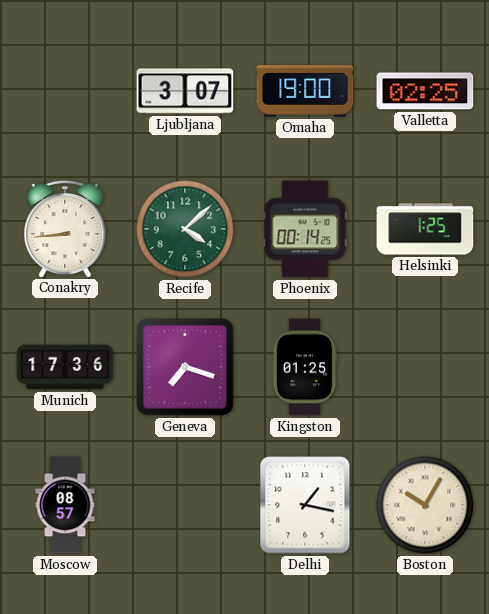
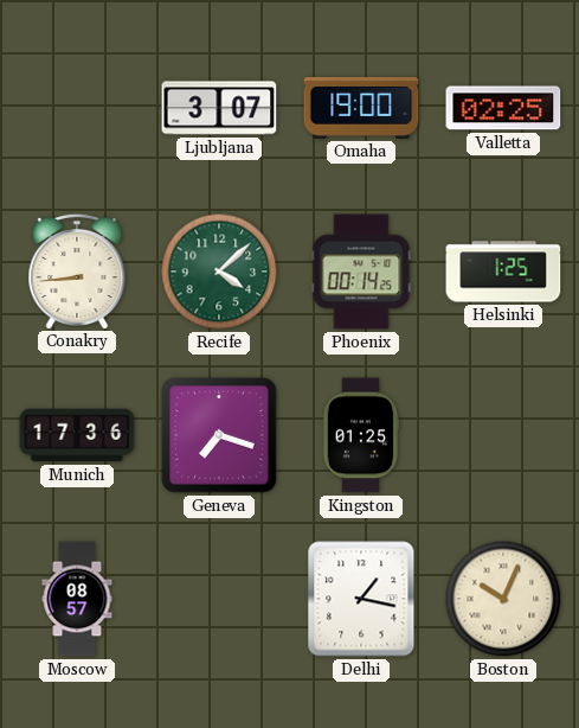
Boston: 10:05 -> 10:04 (503, 599)
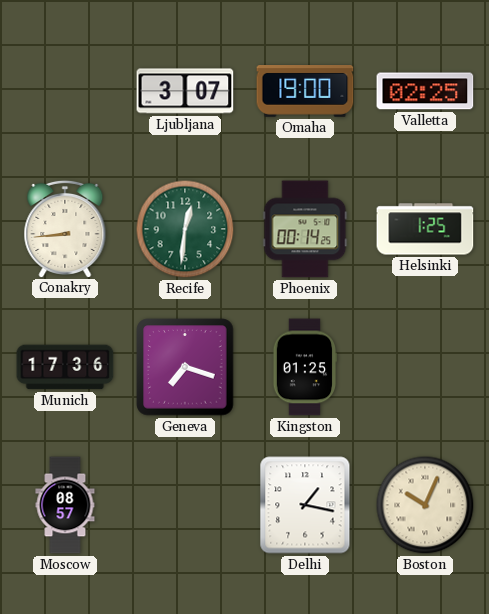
Recife: 4:08 -> 12:31 (185, 229)
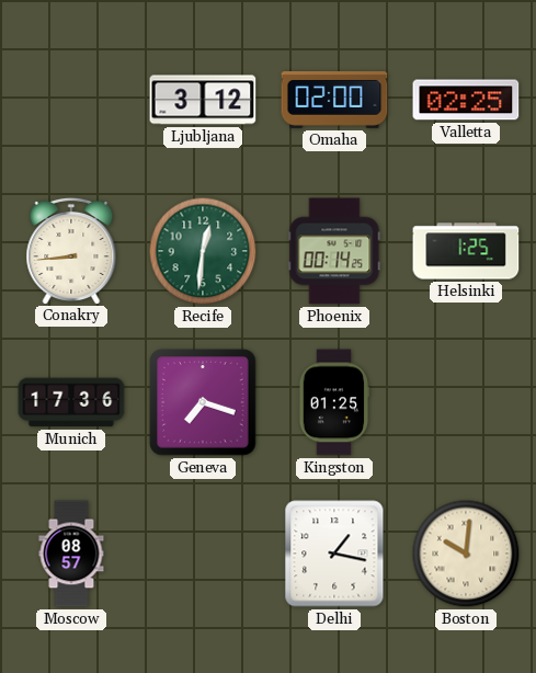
Ljubljana: 3:07 -> 3:12 (203, 100)
Omaha: 19:00 -> 02:00 (334, 101)
Boston: 10:04 -> 10:01 (466, 554)
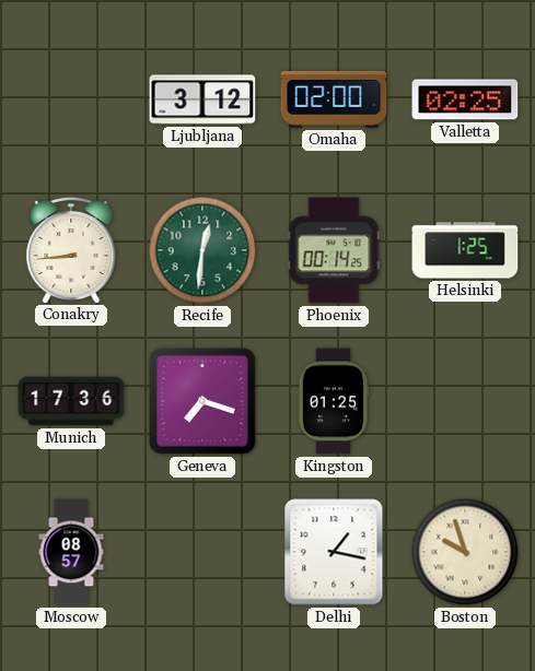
Boston: 10:01 -> 9:57 (465, 552)
